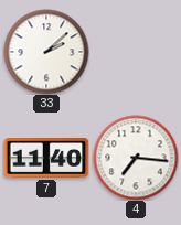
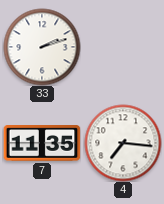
33: 2:08 -> 2:12 (42, 47)
7: 11:40 -> 11:35 (42, 144)
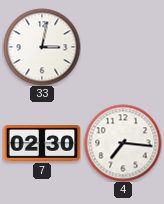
33: 2:12 -> 3:02 (42, 47)
7: 11:35 -> 02:30 (42, 144)
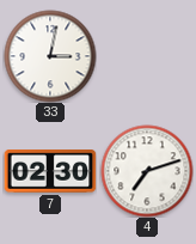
4: 7:16 -> 7:12 (147, 171)
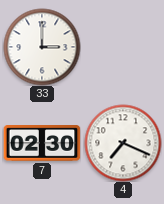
33: 3:02 -> 3:00 (42, 47)
4: 7:12 -> 7:19 (123, 143)
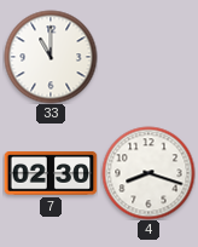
33: 3:00 -> 11:00 (51, 57)
4: 7:19 -> 8:18 (148, 173)
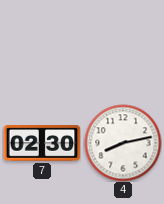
33: 11:00 -> none (51, 57)
4: 8:18 -> 8:13 (123, 143)
